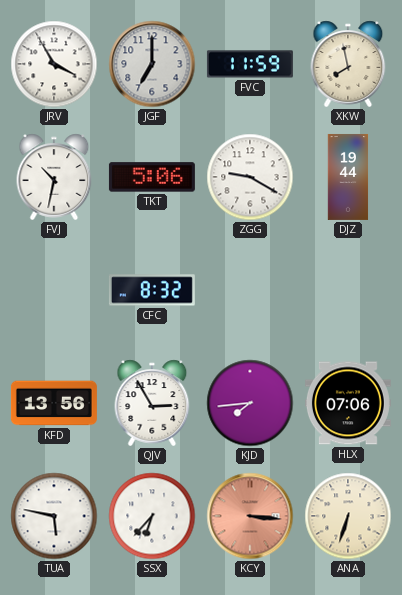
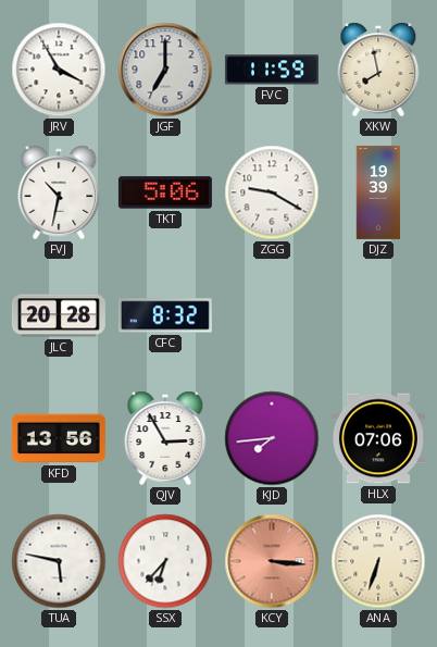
DJZ: 19:44 -> 19:39 (378, 192)
JLC: none -> 20:28 (59, 315)
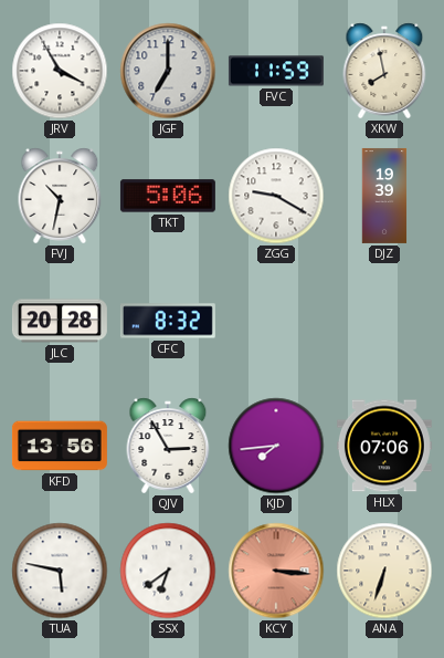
SSX: 6:37 -> 6:39 (168, 571)
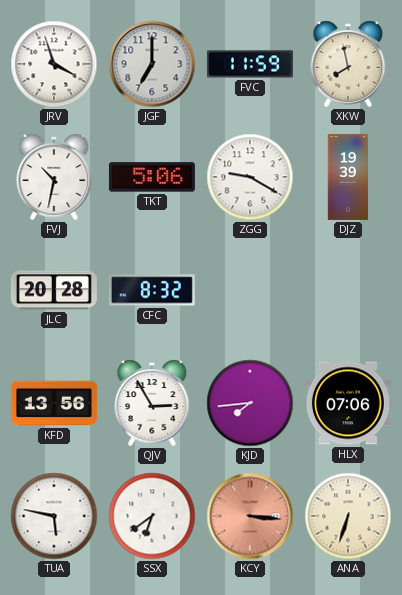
JRV: 3:55 -> 3:57 (54, 64)
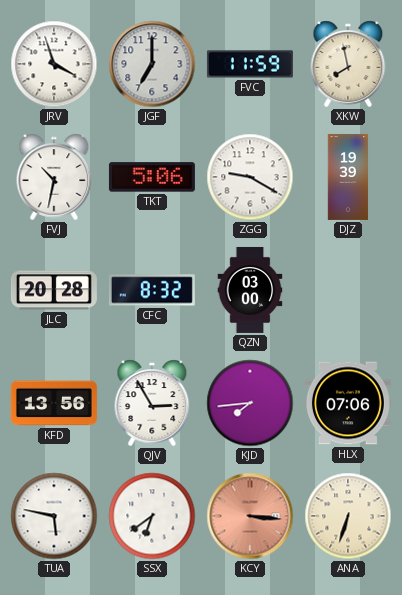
QZN: none -> 03:00 (250, 290)
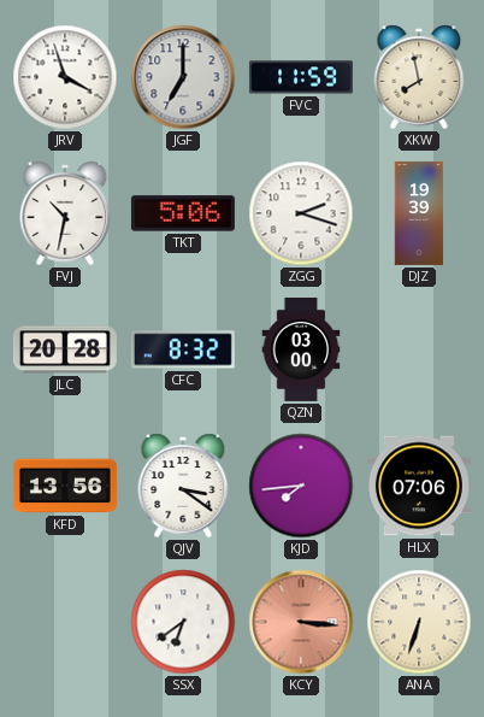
ZGG: 9:20 -> 2:18 (301, 213)
QJV: 2:55 -> 3:21 (183, 486)
TUA: 5:47 -> none (54, 516)
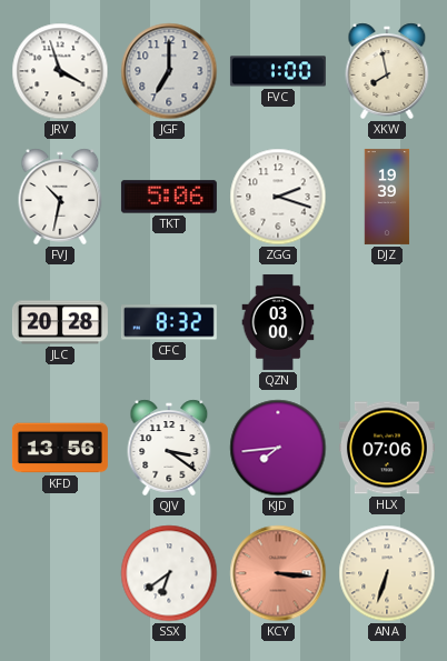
FVC: 11:59 -> 1:00 (278, 71)
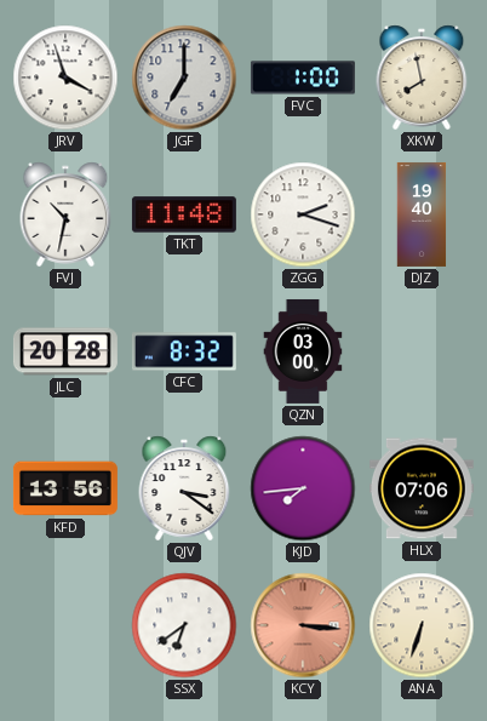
TKT: 5:06 -> 11:48 (184, 214)
DJZ: 19:39 -> 19:40 (422, 214)
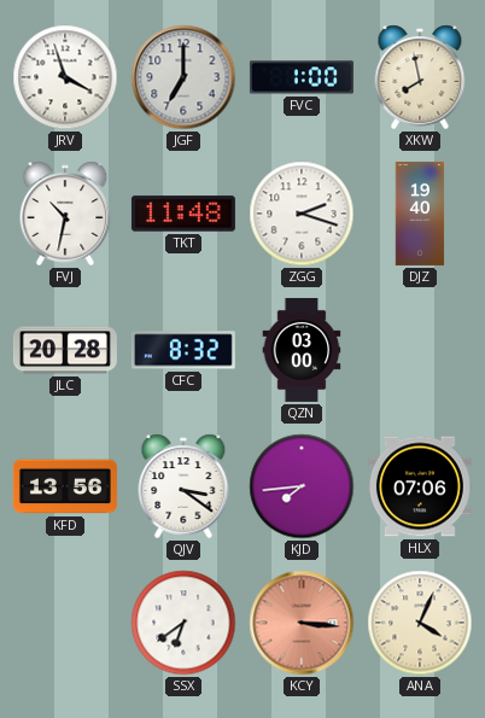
ANA: 6:33 -> 4:04 (420, 623)
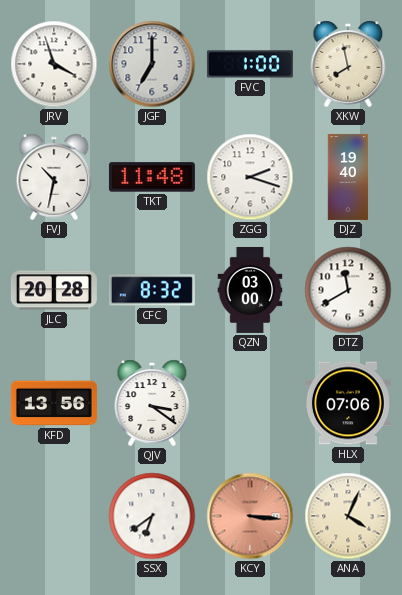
DTZ: none -> 11:40 (348, 290)
KJD: 7:44 -> none (302, 486)
